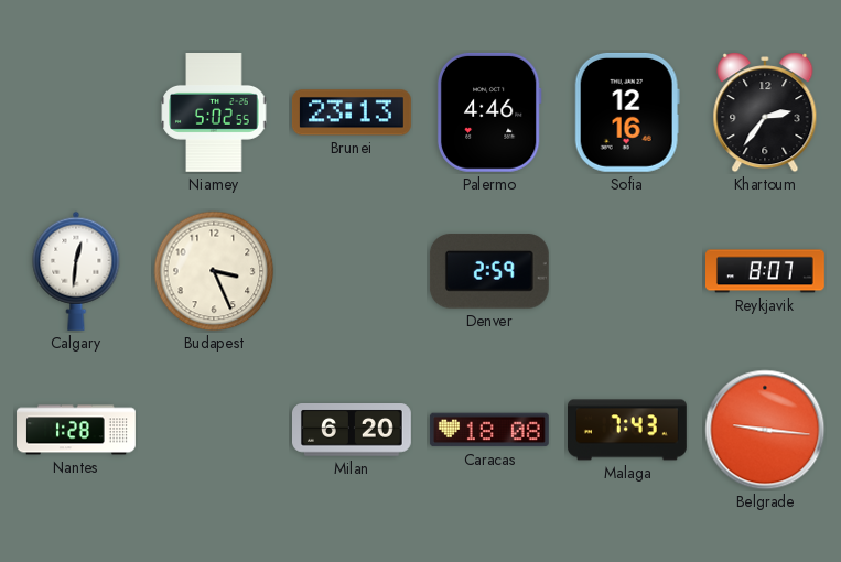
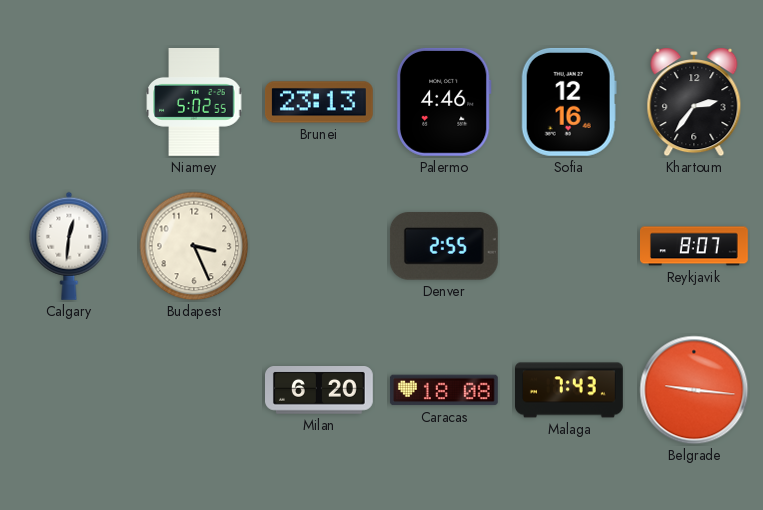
Denver: 2:59 -> 2:55 (444, 246)
Nantes: 1:28 -> none (76, 430)
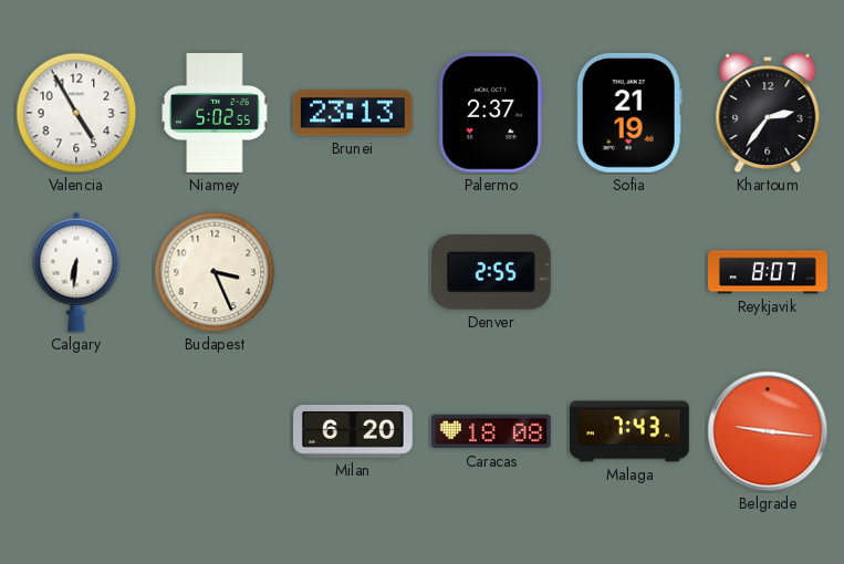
Valencia: none -> 4:55 (76, 113)
Palermo: 4:46 -> 2:37 (491, 113)
Sofia: 12:16 -> 21:19 (629, 113)
Calgary: 12:31 -> 6:31 (76, 272)
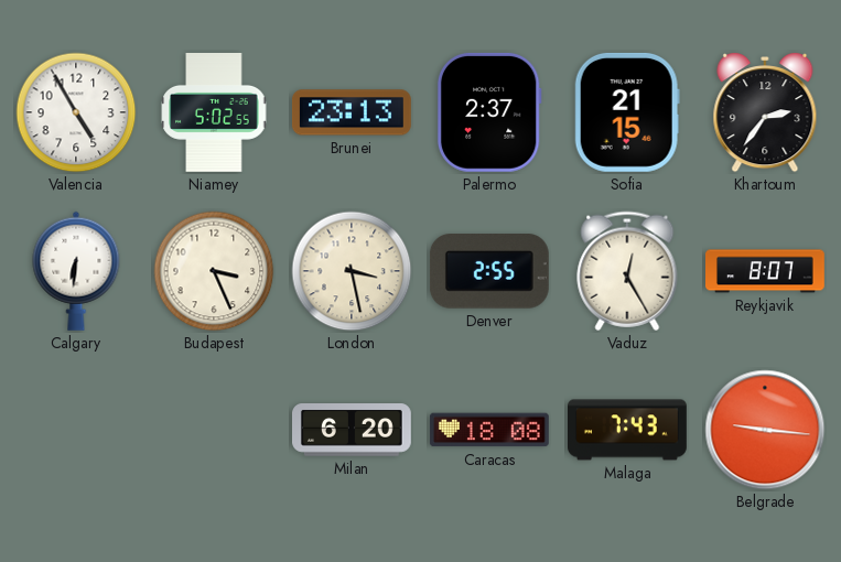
Sofia: 21:19 -> 21:15 (627, 112)
London: none -> 3:28 (352, 271)
Vaduz: none -> 12:25 (627, 271)
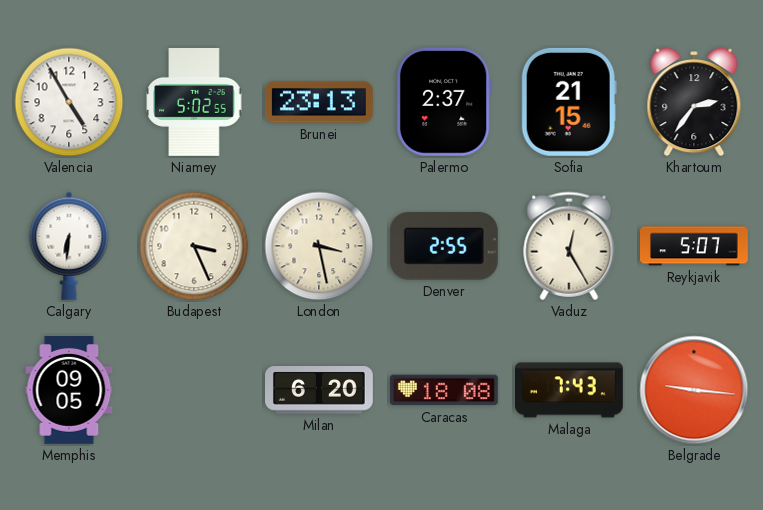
Reykjavik: 8:07 -> 5:07 (695, 246)
Memphis: none -> 09:05 (69, 391)
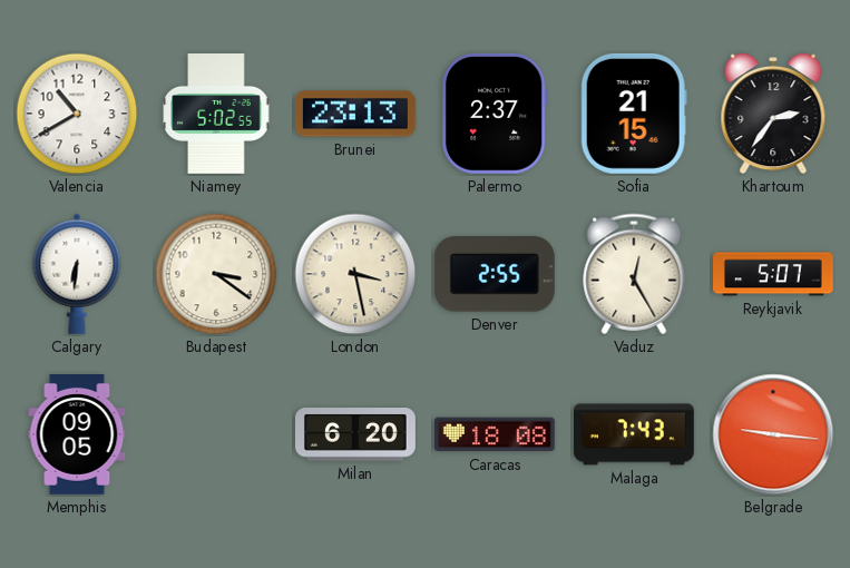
Valencia: 4:55 -> 10:40 (77, 114)
Budapest: 3:26 -> 3:21 (216, 274)
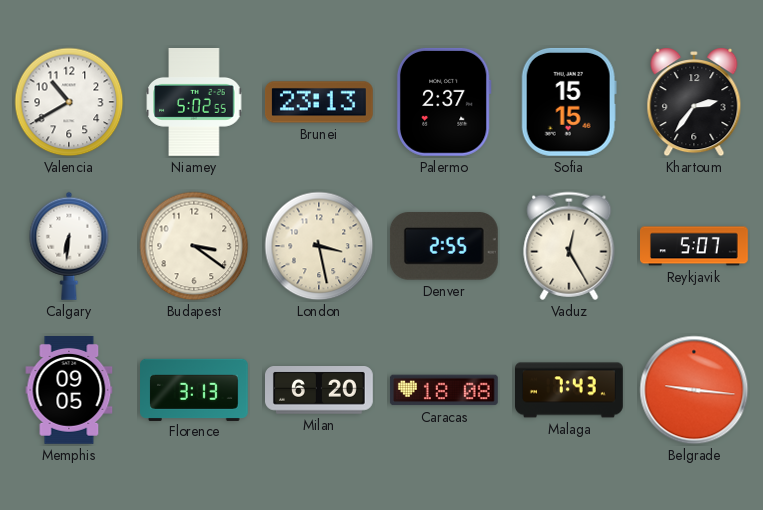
Sofia: 21:15 -> 15:15 (569, 102)
Florence: none -> 3:13 (195, 389)
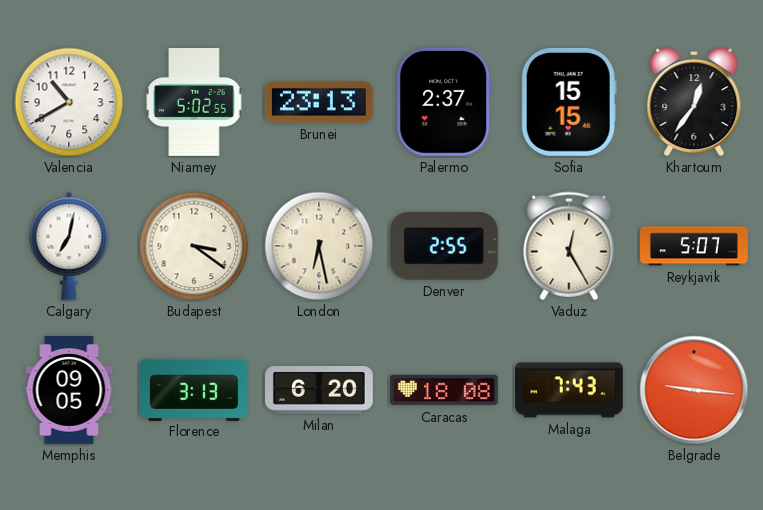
Khartoum: 2:36 -> 12:36 (694, 102)
Calgary: 6:31 -> 7:02 (69, 246)
London: 3:28 -> 6:28 (319, 246)
